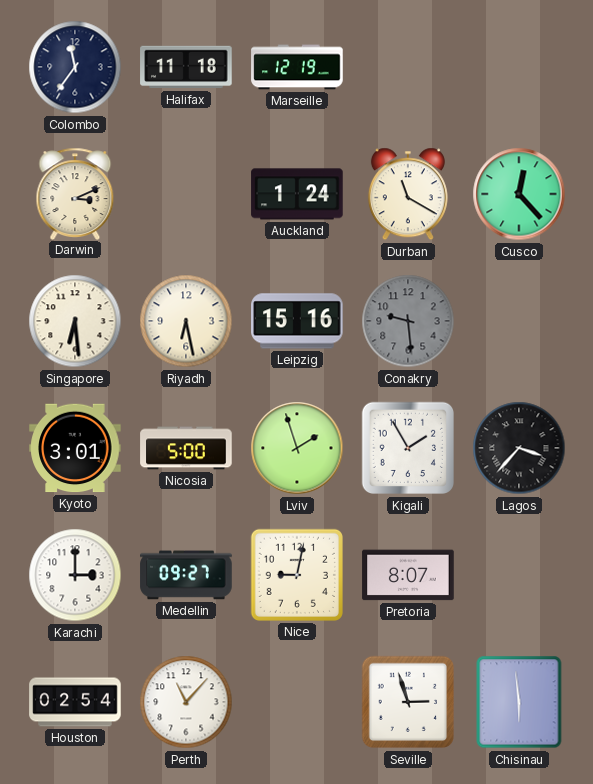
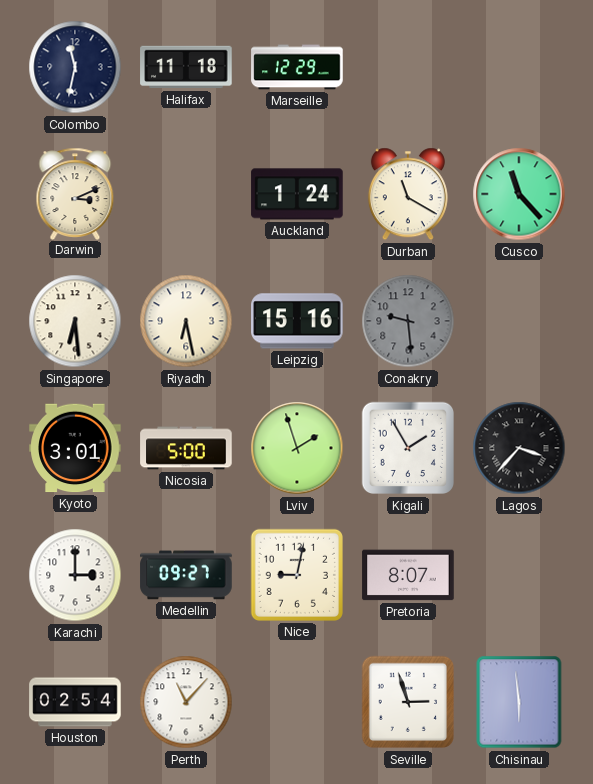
Colombo: 11:36 -> 11:32 (75, 67)
Marseille: 12:19 -> 12:29 (297, 67)
Cusco: 12:23 -> 11:23 (519, 194)
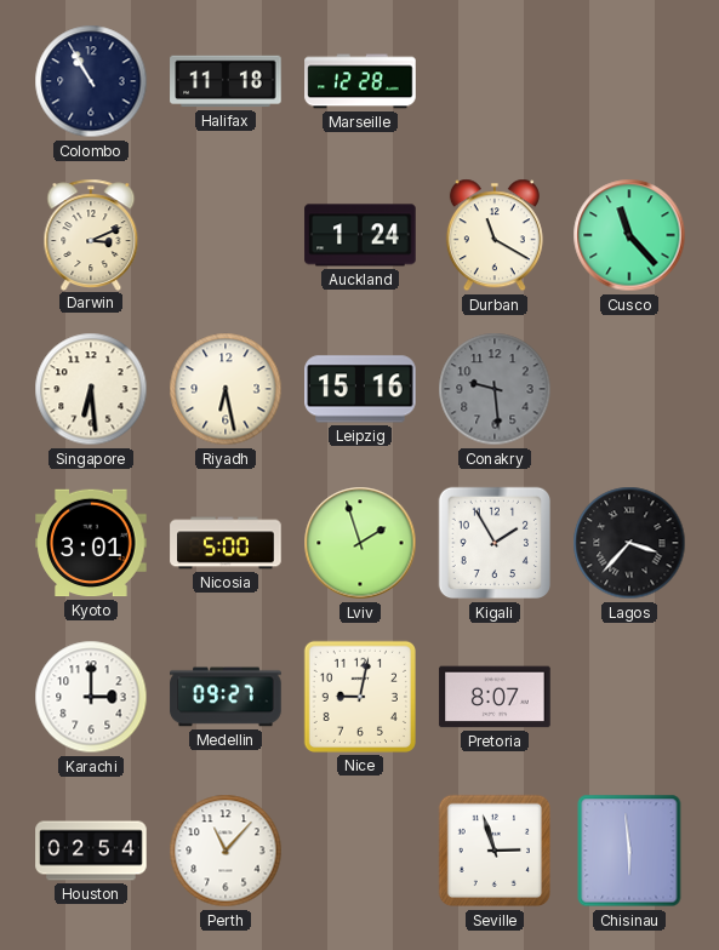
Colombo: 11:32 -> 10:55 (91, 81)
Marseille: 12:29 -> 12:28 (360, 81)
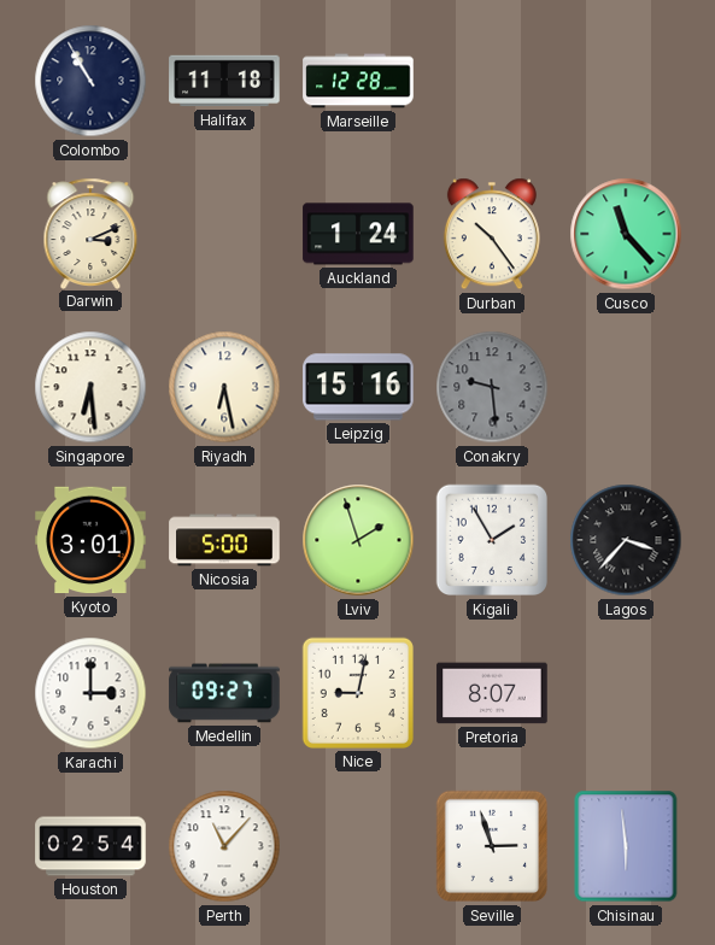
Durban: 11:20 -> 10:24 (492, 234)
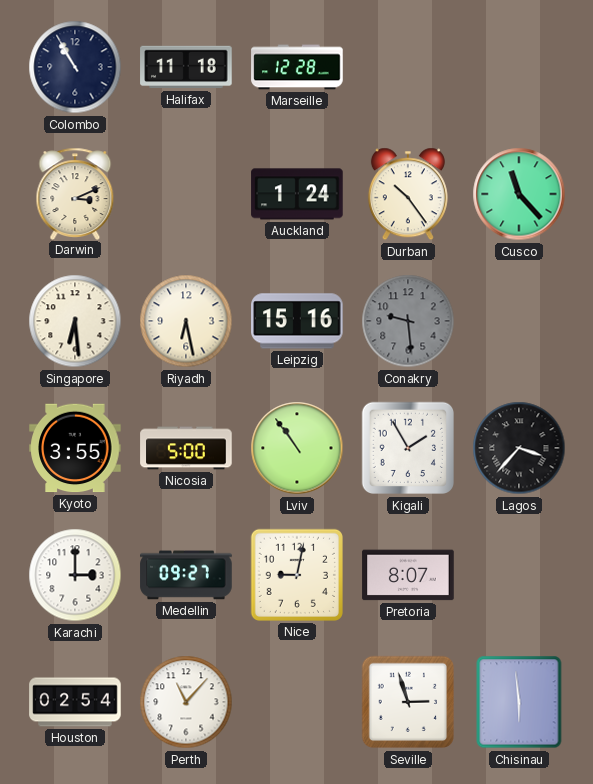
Kyoto: 3:01 -> 3:55 (75, 448)
Lviv: 1:57 -> 10:54 (297, 448)
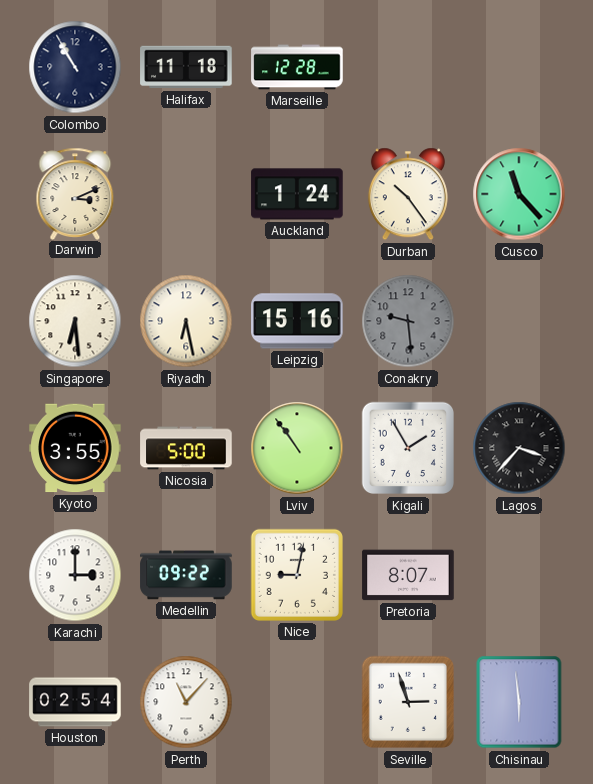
Medellin: 09:27 -> 09:22 (186, 575)
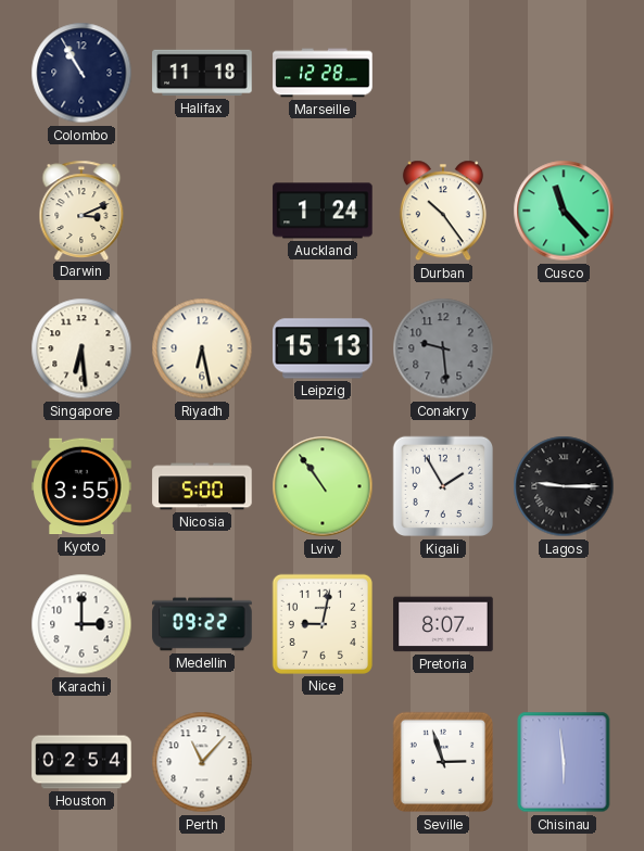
Leipzig: 15:16 -> 15:13 (323, 348)
Lagos: 3:37 -> 9:15 (564, 486)
